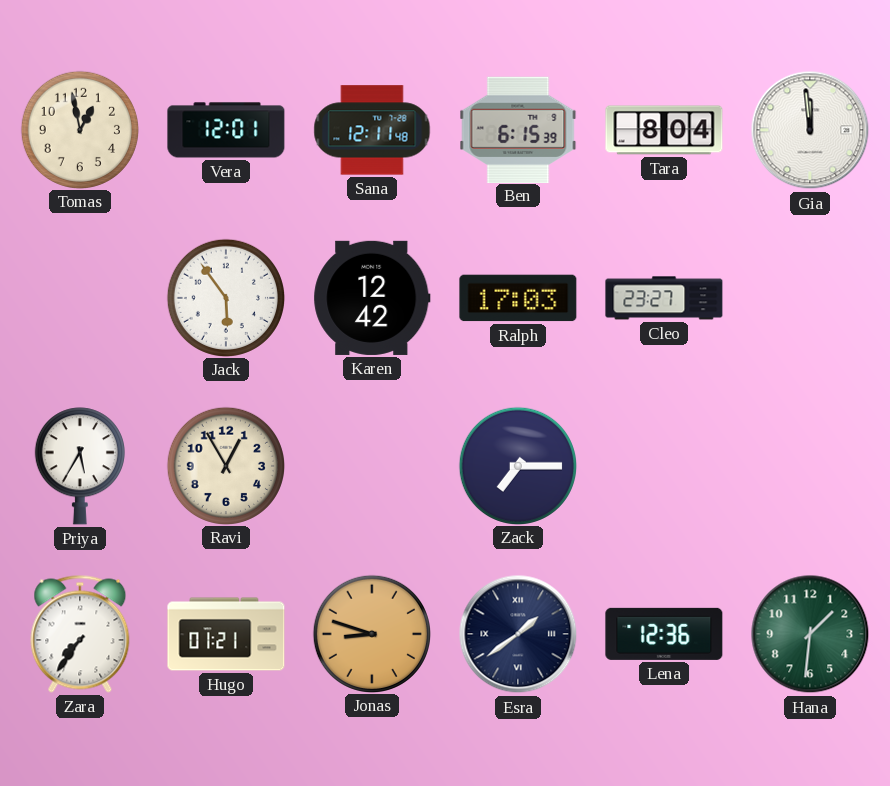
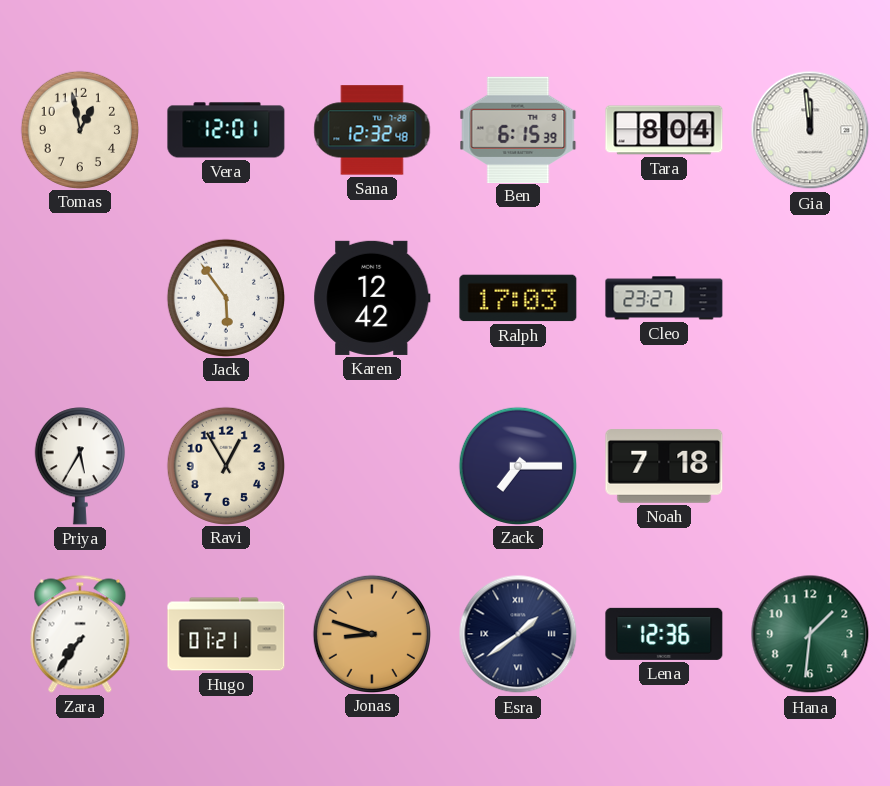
Sana: 12:11 -> 12:32 (372, 130)
Noah: none -> 7:18 (664, 466)
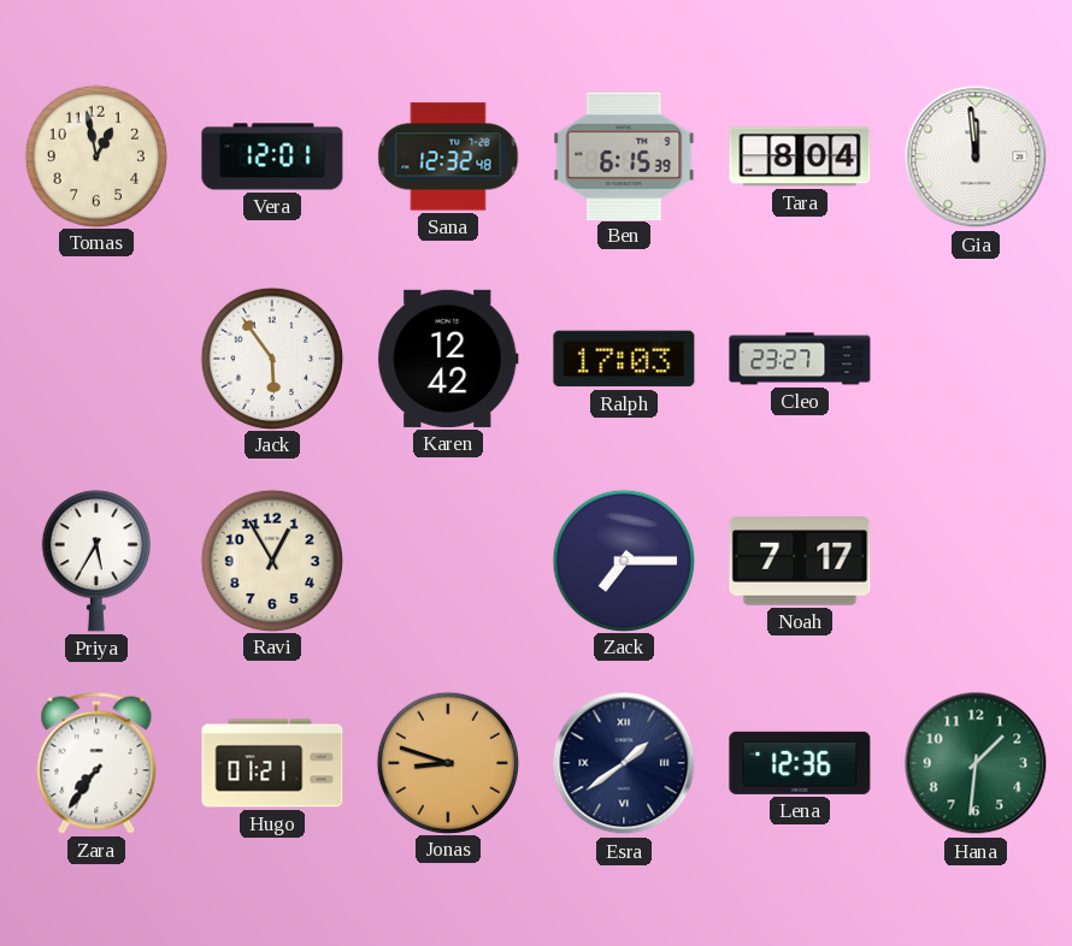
Noah: 7:18 -> 7:17 (800, 561)
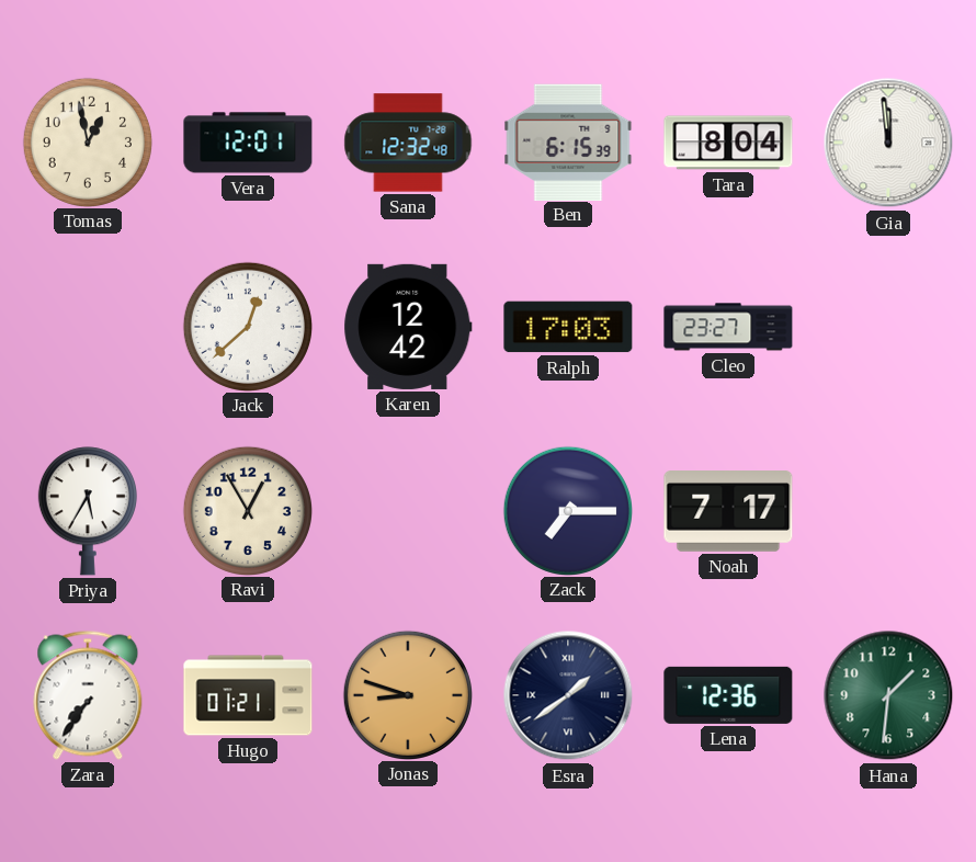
Jack: 5:54 -> 12:38 (247, 326)
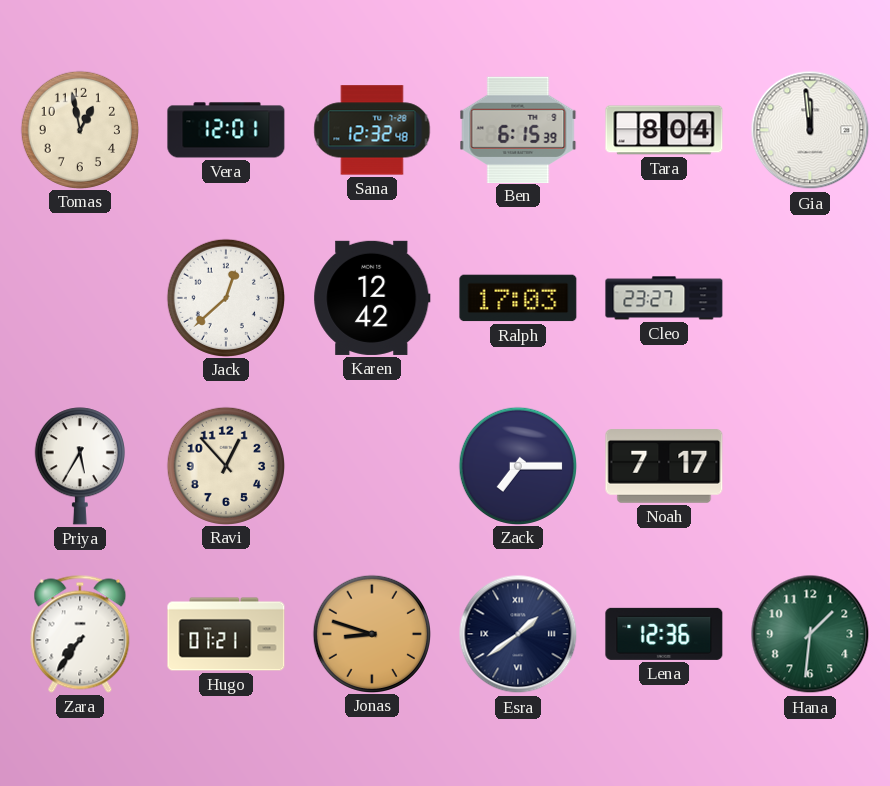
Ravi: 12:55 -> 12:53 (225, 465)
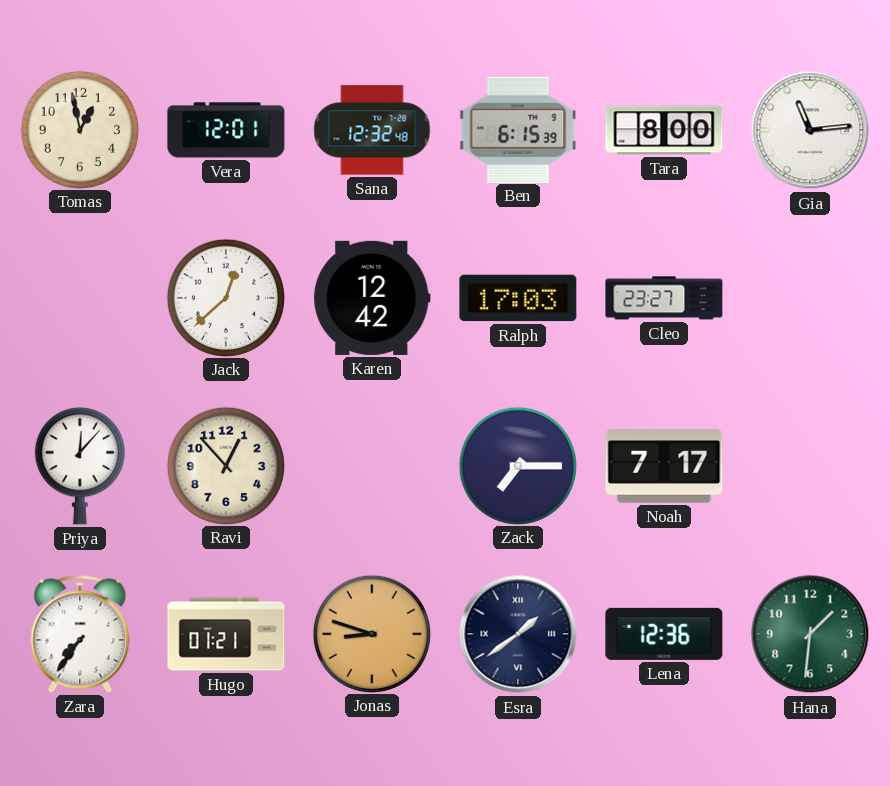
Tara: 8:04 -> 8:00 (664, 130)
Gia: 11:59 -> 11:14 (810, 130)
Priya: 5:35 -> 12:07 (80, 466)
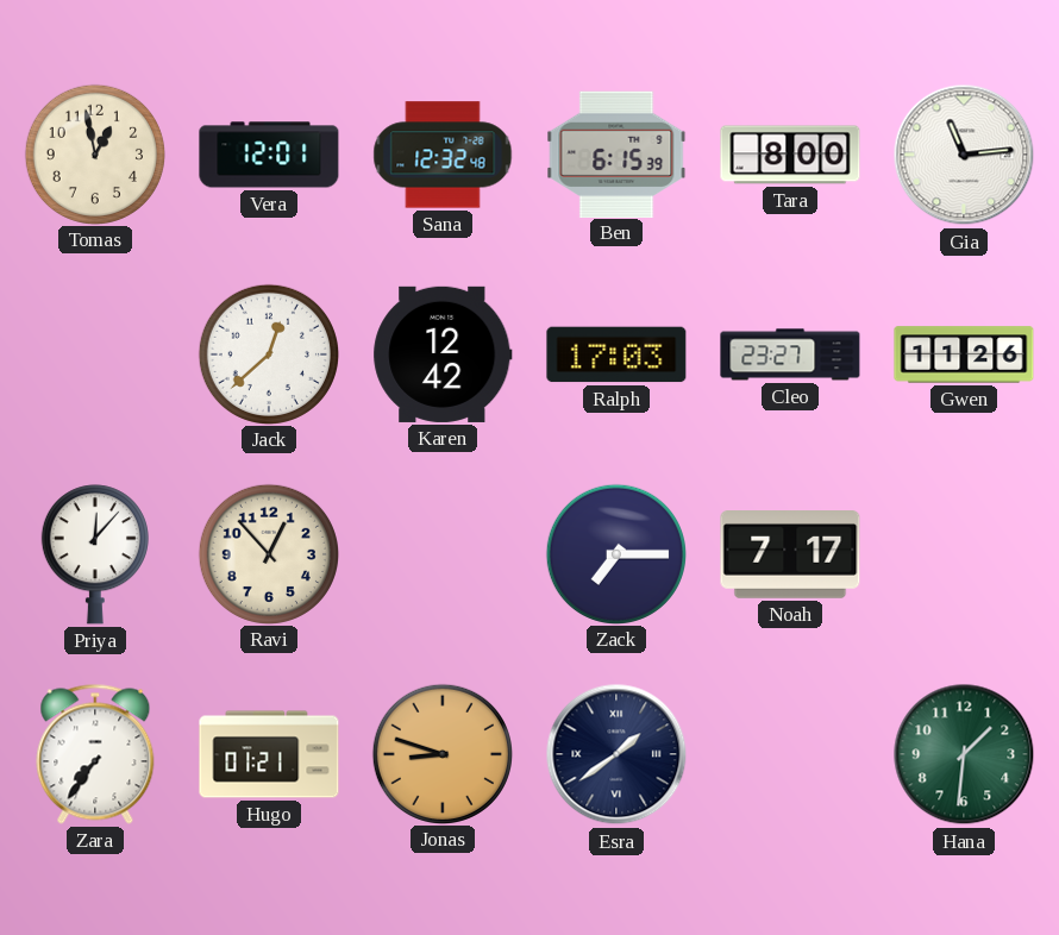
Gwen: none -> 11:26 (964, 354)
Lena: 12:36 -> none (664, 634)
